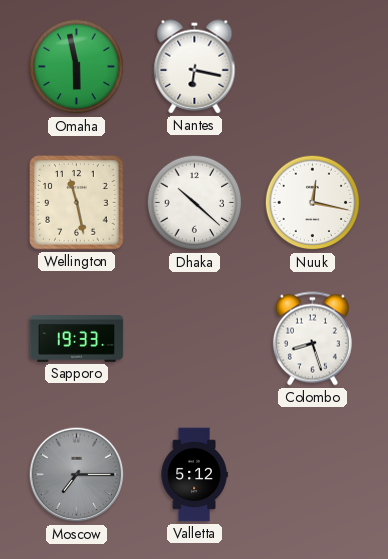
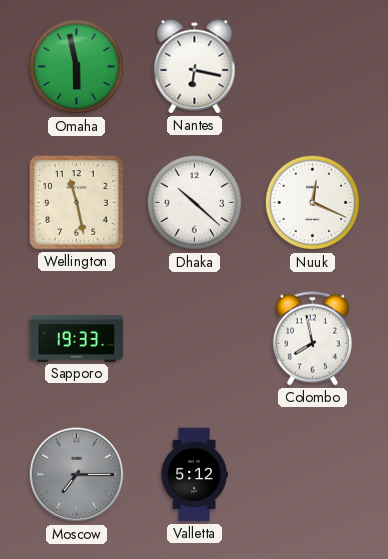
Nuuk: 12:17 -> 12:19 (313, 203)
Colombo: 8:27 -> 7:58 (312, 339)
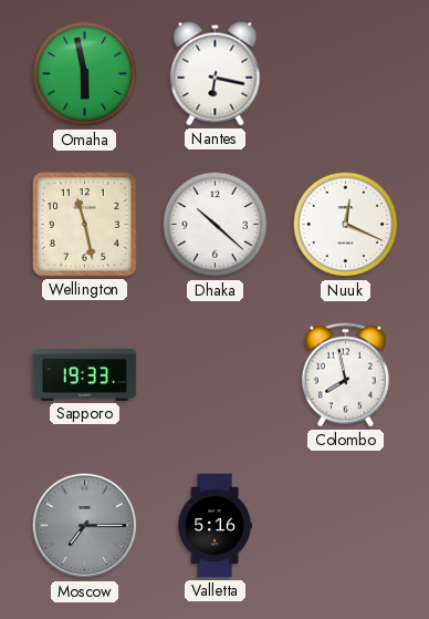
Valletta: 5:12 -> 5:16 (214, 526)
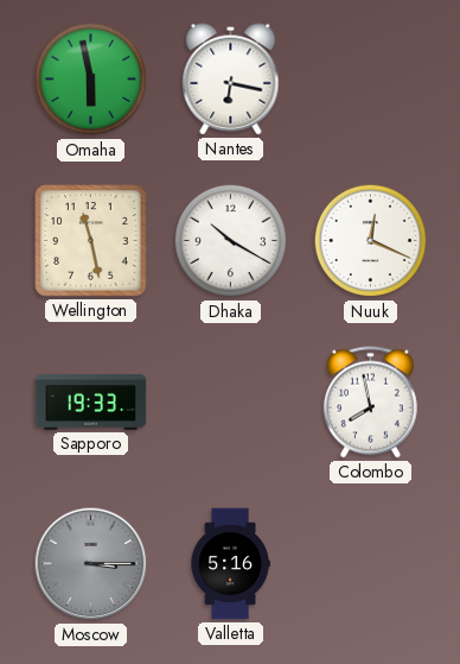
Dhaka: 10:22 -> 10:20 (231, 241)
Moscow: 7:15 -> 3:15 (91, 564)
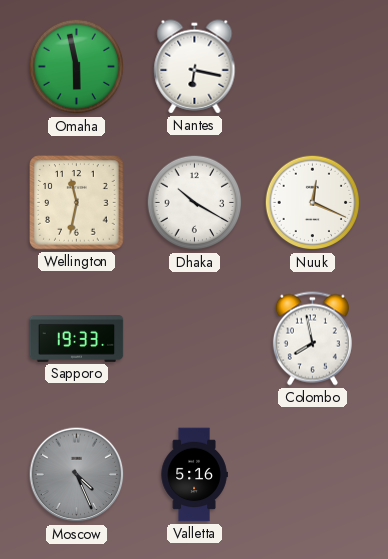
Wellington: 11:28 -> 11:32 (77, 203)
Moscow: 3:15 -> 4:26 (77, 475)
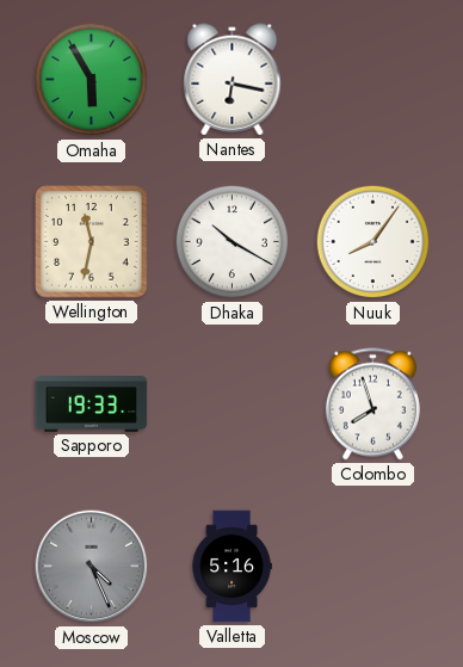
Omaha: 5:58 -> 5:55 (92, 80)
Nuuk: 12:19 -> 8:06 (374, 242)
Colombo: 7:58 -> 7:57 (372, 404)
